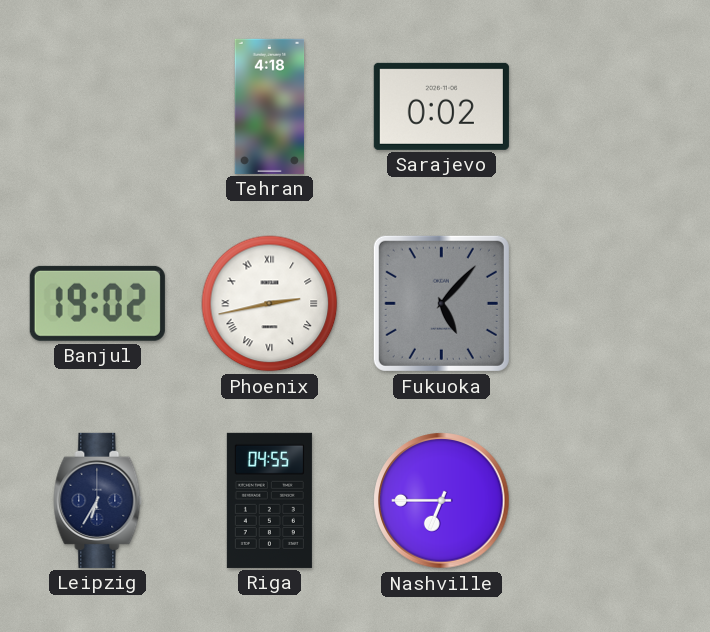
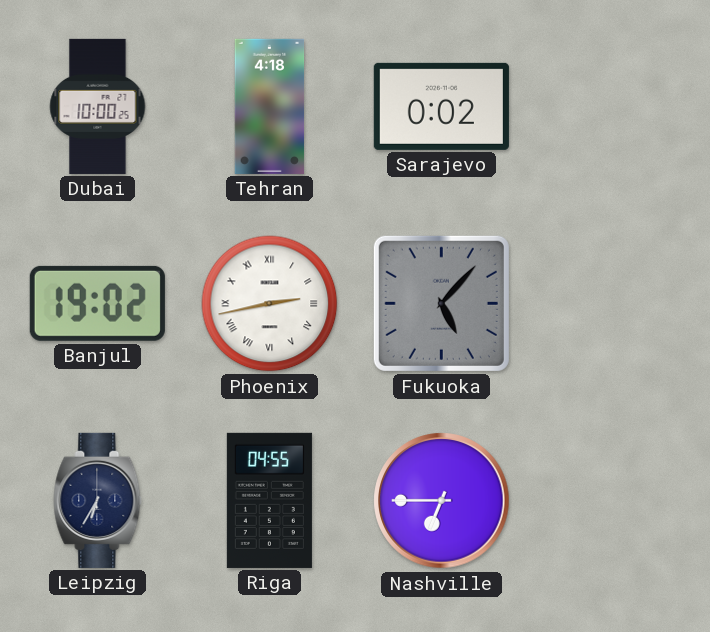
Dubai: none -> 10:00 (98, 106)
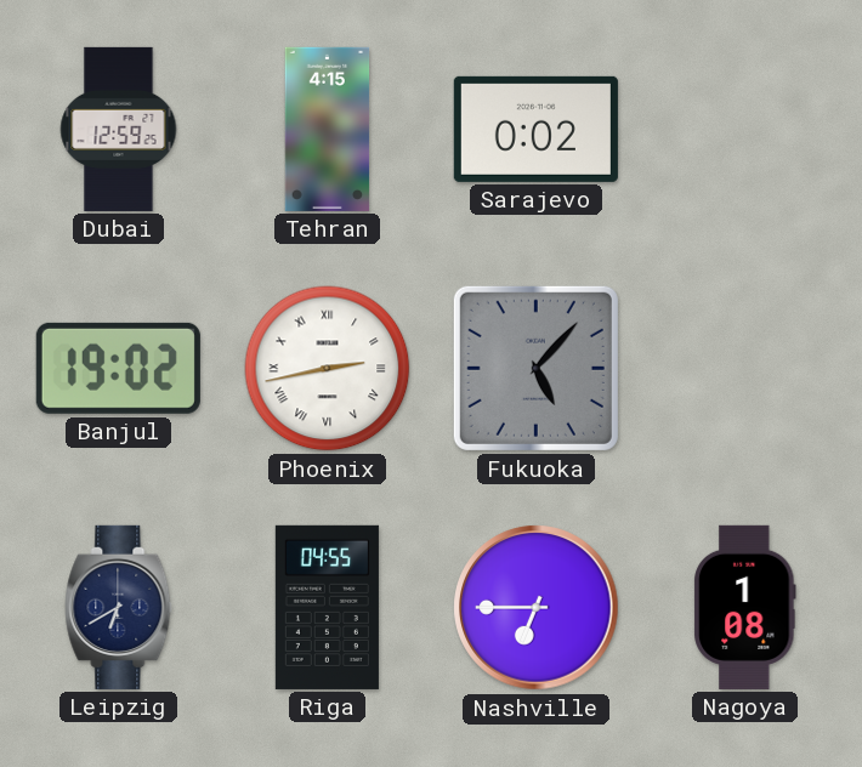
Dubai: 10:00 -> 12:59 (119, 129)
Tehran: 4:18 -> 4:15 (328, 129)
Leipzig: 6:35 -> 6:40 (119, 607)
Nagoya: none -> 1:08 (745, 607)
